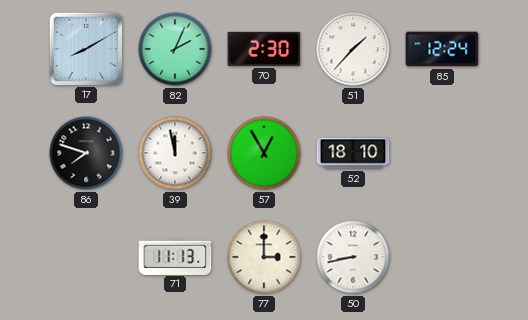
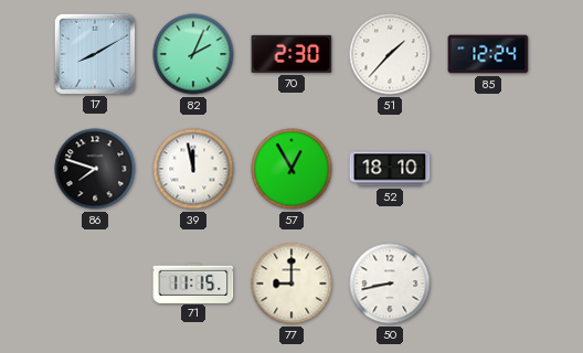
71: 11:13 -> 11:15 (193, 282)
77: 3:00 -> 9:00 (291, 284)
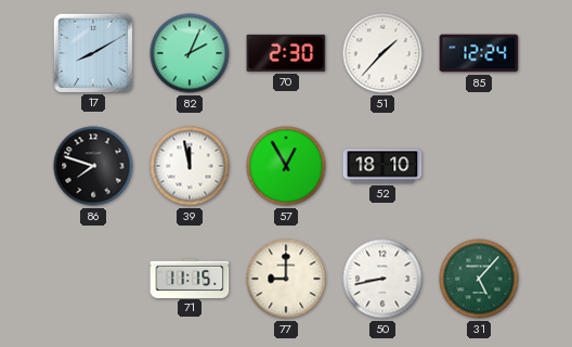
31: none -> 5:07 (479, 279)
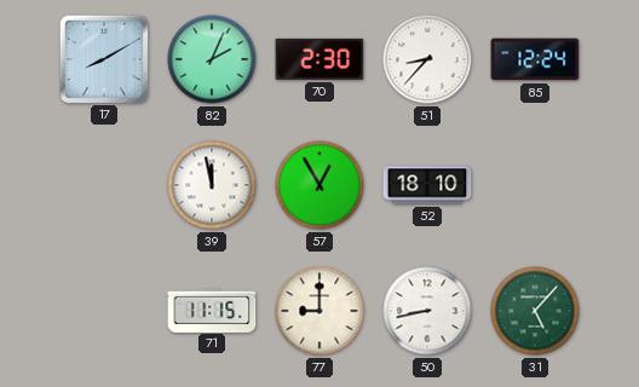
51: 1:37 -> 8:37 (427, 59)
86: 7:48 -> none (93, 166)
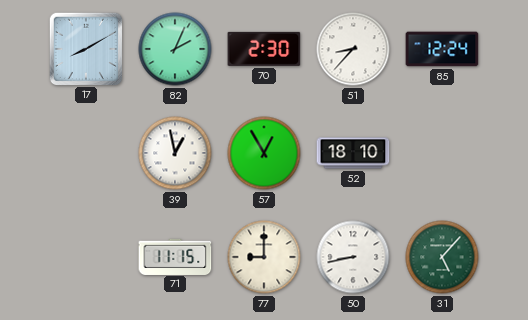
39: 11:58 -> 12:58 (175, 153)
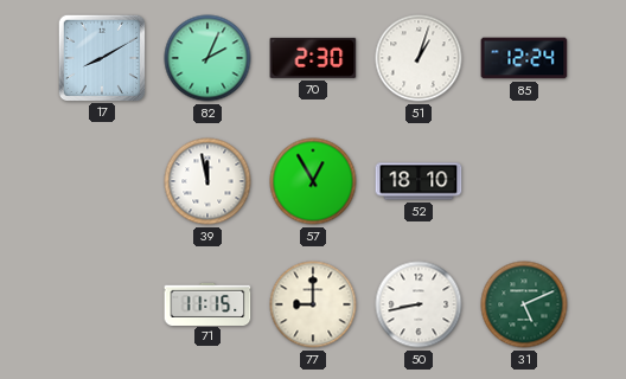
51: 8:37 -> 1:03 (419, 58)
39: 12:58 -> 11:58 (207, 181)
31: 5:07 -> 5:11 (524, 304)
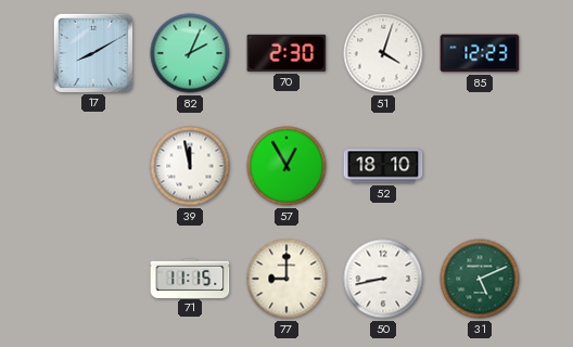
51: 1:03 -> 4:03 (383, 53)
85: 12:24 -> 12:23 (480, 53)
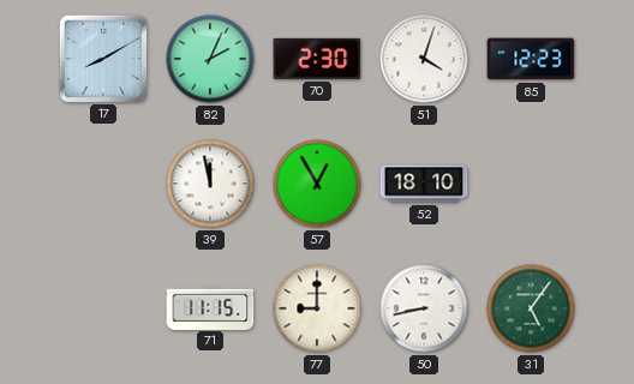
31: 5:11 -> 5:06 (531, 308)
